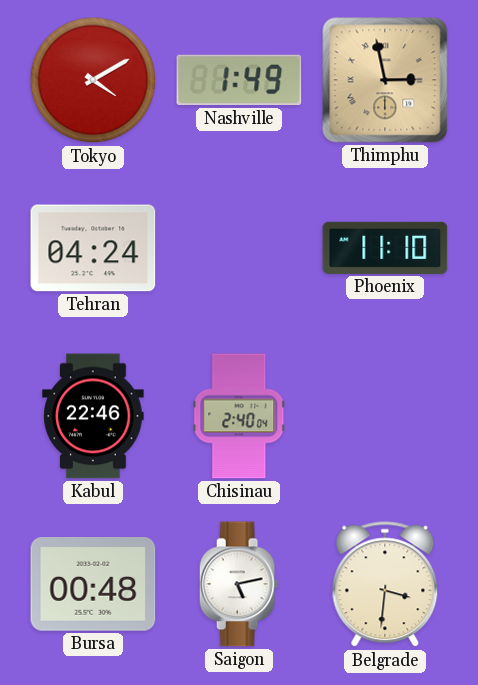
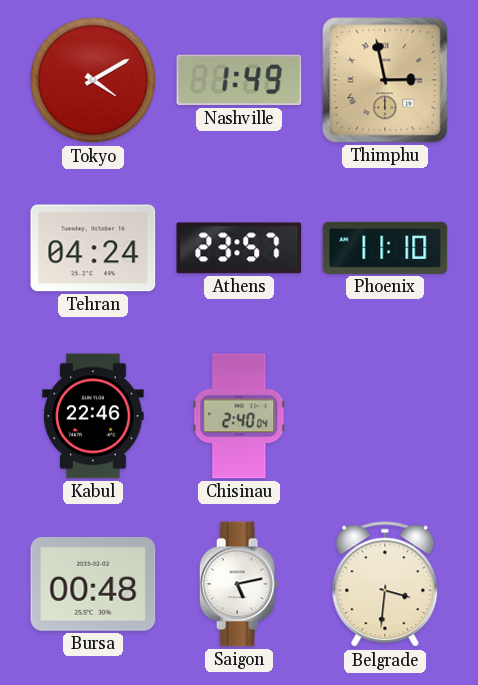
Athens: none -> 23:57 (239, 248)
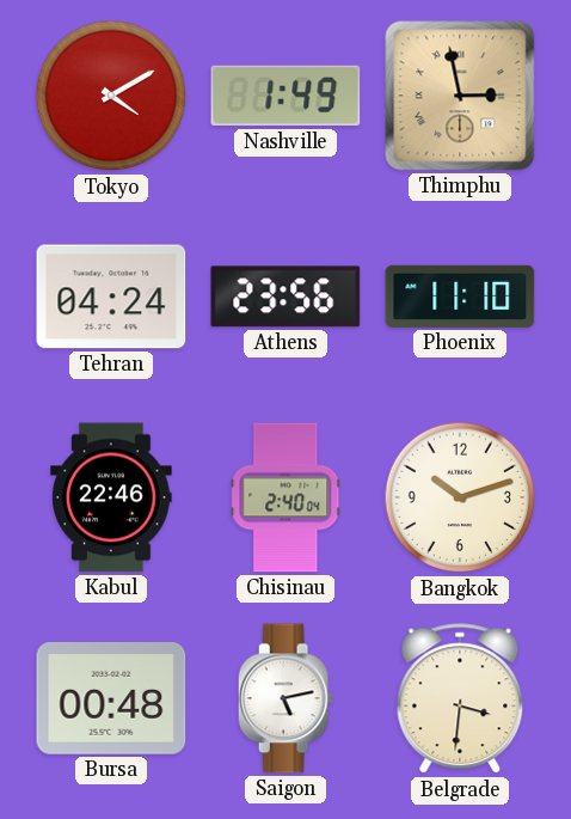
Athens: 23:57 -> 23:56 (285, 297)
Bangkok: none -> 10:12 (460, 497)
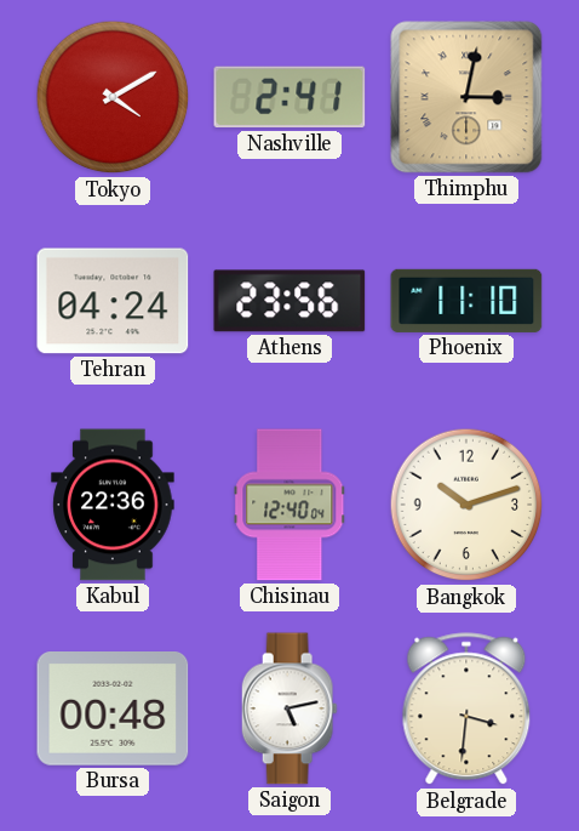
Nashville: 1:49 -> 2:41 (289, 97)
Thimphu: 2:58 -> 3:02 (466, 97)
Kabul: 22:46 -> 22:36 (113, 505)
Chisinau: 2:40 -> 12:40 (289, 505)
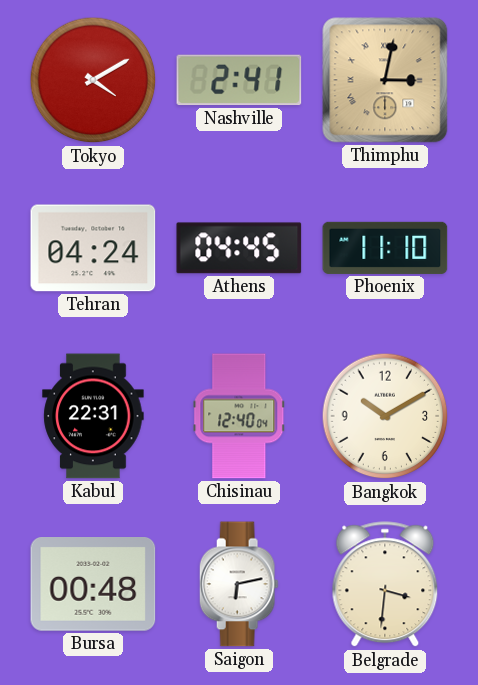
Athens: 23:56 -> 04:45 (239, 248)
Kabul: 22:36 -> 22:31 (93, 416)
Bangkok: 10:12 -> 10:10 (385, 416)
Saigon: 5:13 -> 6:13 (239, 584)
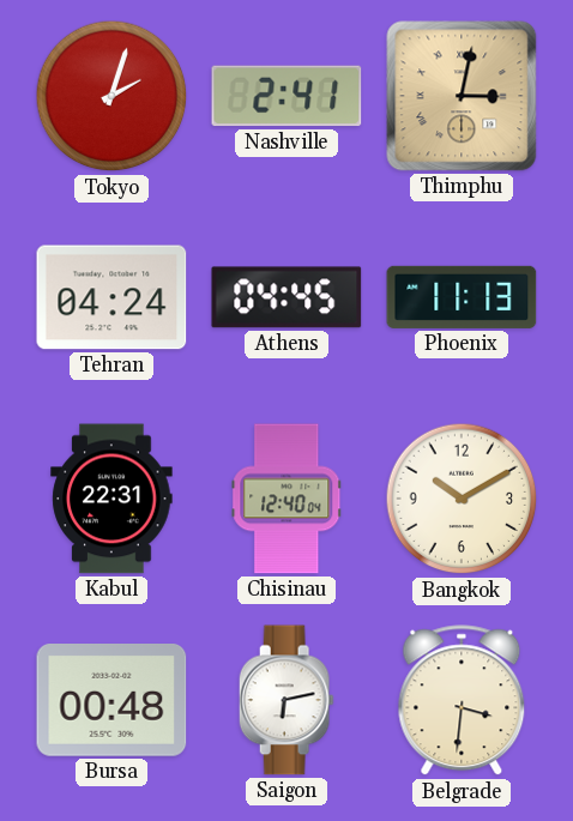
Tokyo: 4:10 -> 2:03 (111, 96)
Phoenix: 11:10 -> 11:13 (462, 297)
